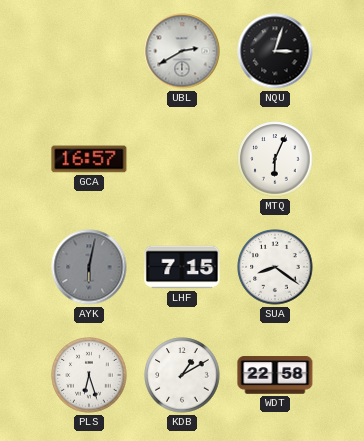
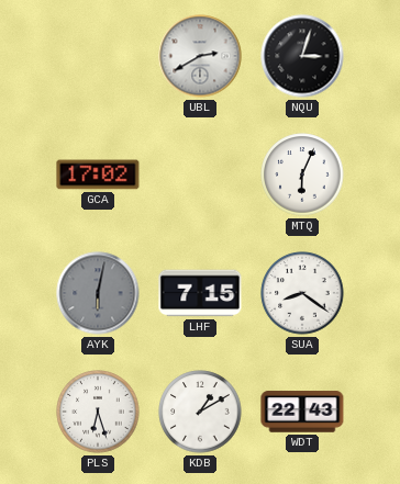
GCA: 16:57 -> 17:02 (98, 175)
WDT: 22:58 -> 22:43 (302, 412)
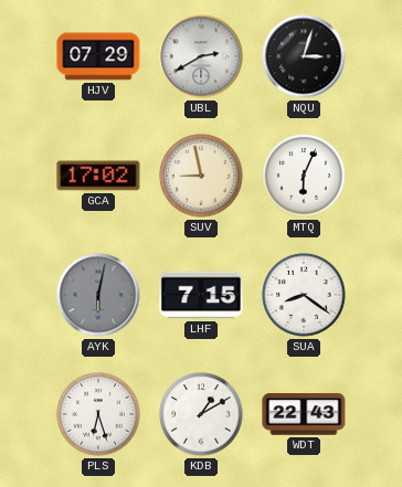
HJV: none -> 07:29 (98, 56)
SUV: none -> 8:58 (201, 176)
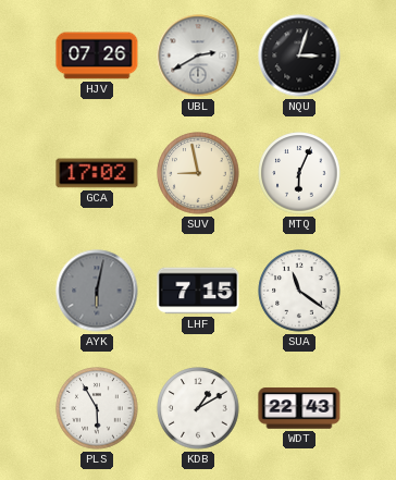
HJV: 07:29 -> 07:26 (97, 56)
SUA: 8:21 -> 11:21 (299, 291)
PLS: 6:27 -> 5:55 (97, 408)
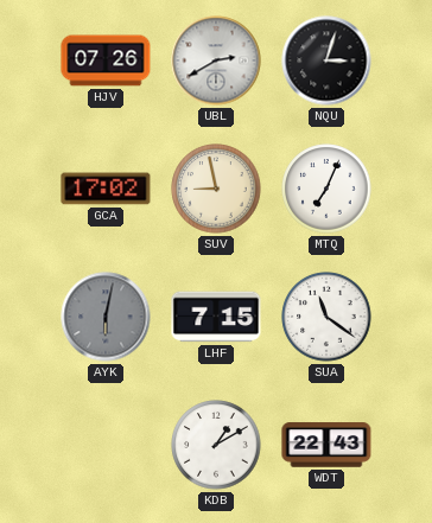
MTQ: 6:04 -> 7:04 (326, 189)
PLS: 5:55 -> none (97, 408)
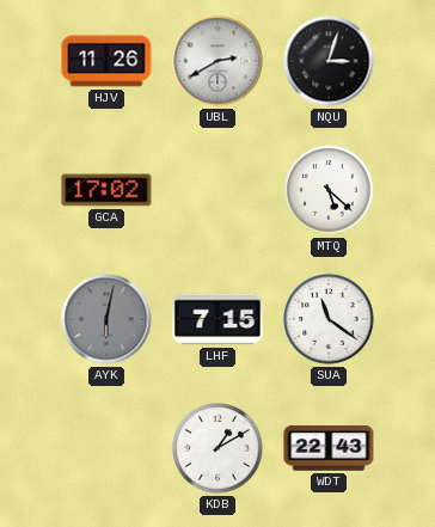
HJV: 07:26 -> 11:26 (106, 61)
SUV: 8:58 -> none (216, 189)
MTQ: 7:04 -> 5:22 (329, 190)
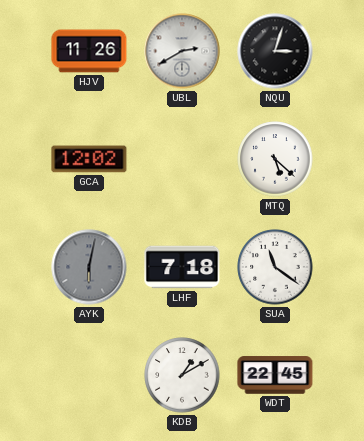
GCA: 17:02 -> 12:02 (89, 159)
LHF: 7:15 -> 7:18 (182, 267)
WDT: 22:43 -> 22:45 (275, 375)
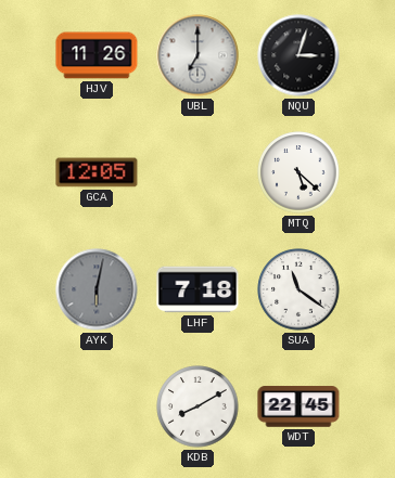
UBL: 2:40 -> 7:00 (197, 55)
GCA: 12:02 -> 12:05 (97, 172)
KDB: 1:10 -> 8:10 (197, 406)
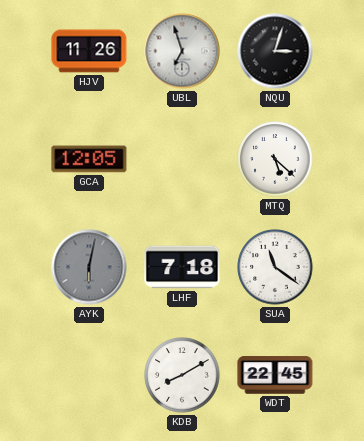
UBL: 7:00 -> 6:57 (182, 51)
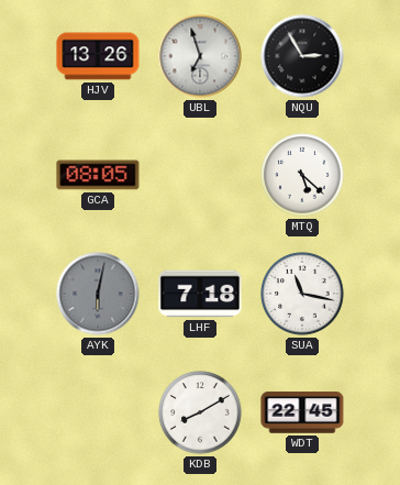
HJV: 11:26 -> 13:26 (98, 56)
NQU: 3:03 -> 2:55 (302, 56)
GCA: 12:05 -> 08:05 (98, 175)
SUA: 11:21 -> 11:17 (302, 294)
